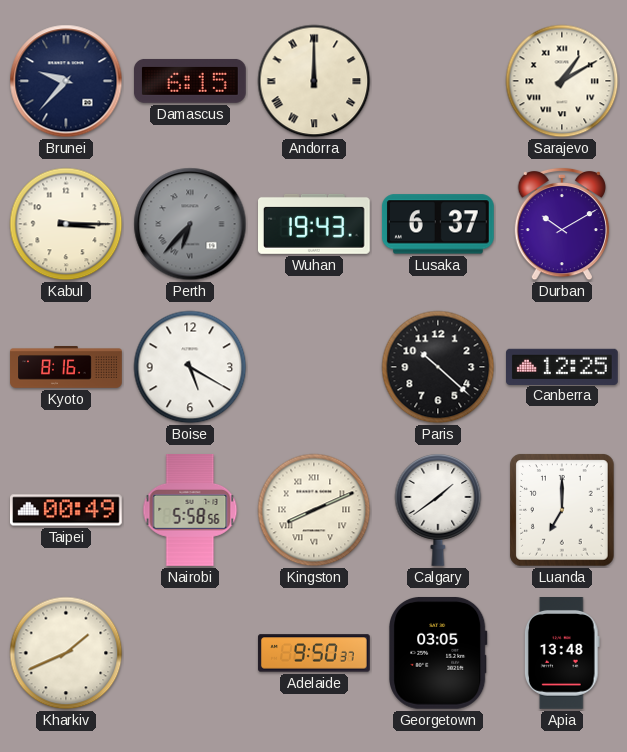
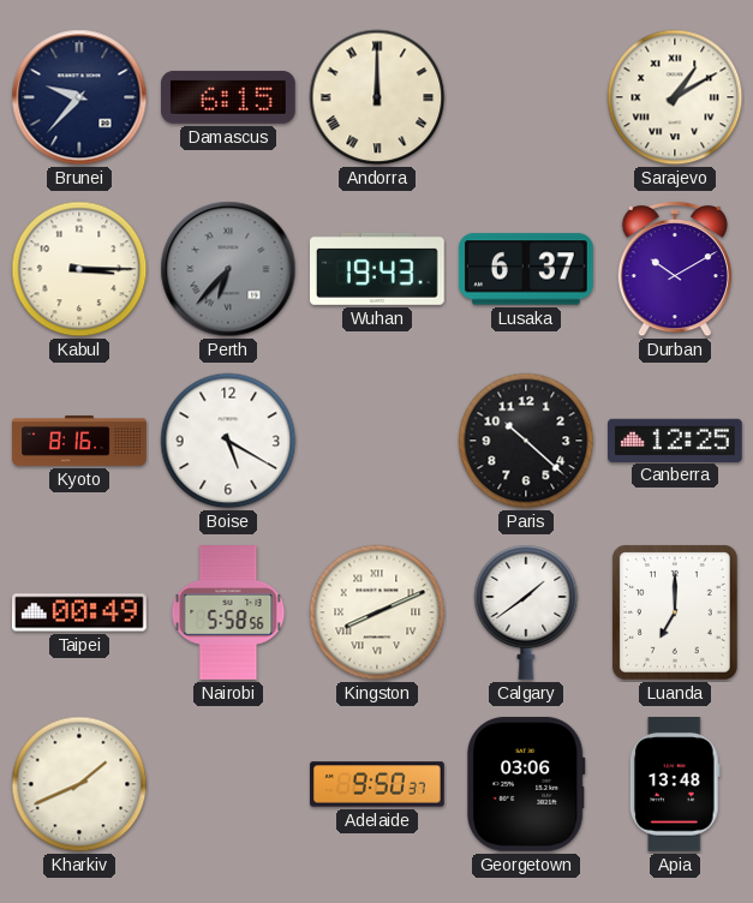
Georgetown: 03:05 -> 03:06 (527, 784)
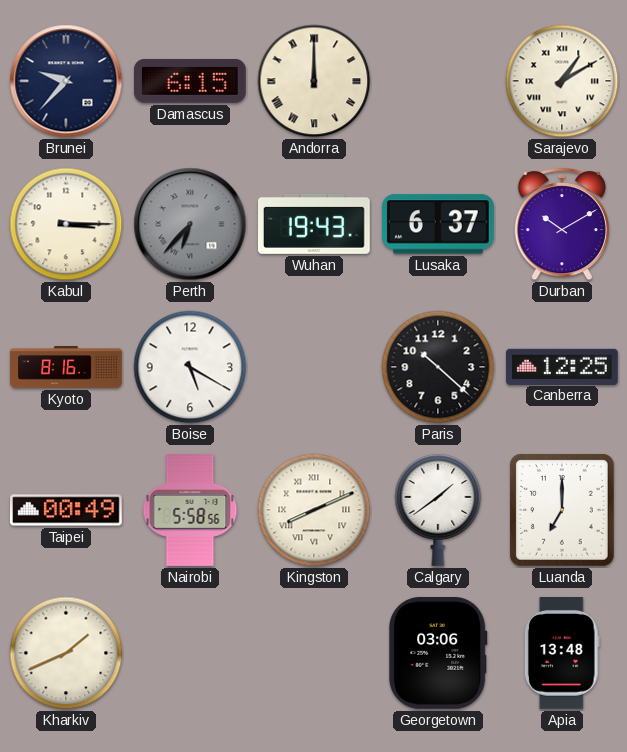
Adelaide: 9:50 -> none (377, 784)
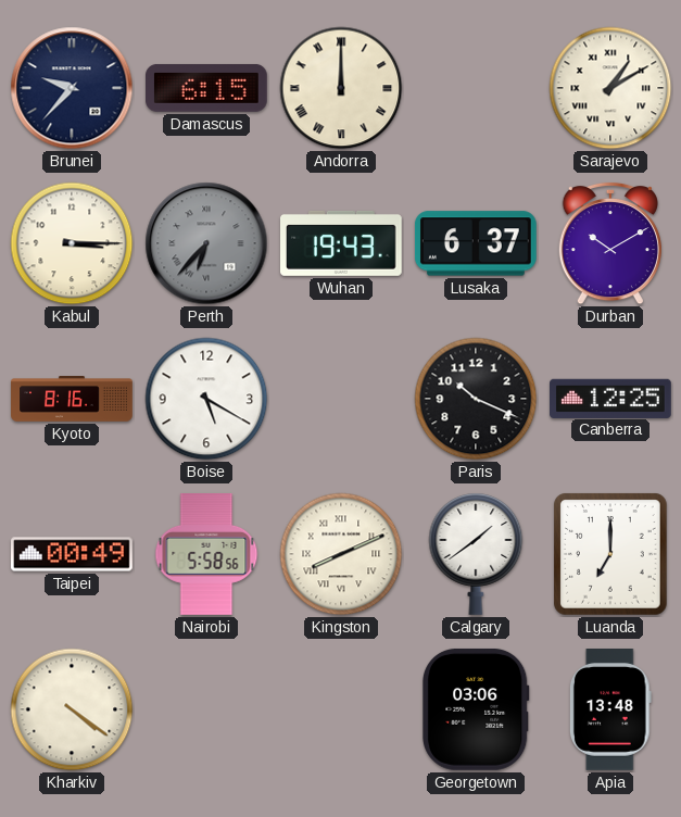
Paris: 10:22 -> 10:19 (476, 399)
Kharkiv: 1:41 -> 4:21 (72, 709)
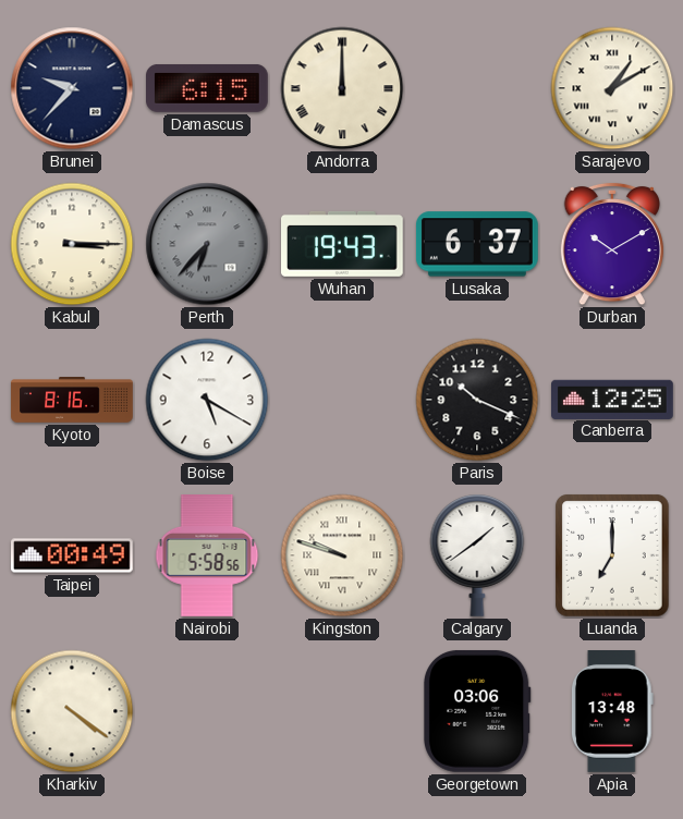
Kingston: 8:11 -> 9:48 (342, 555)
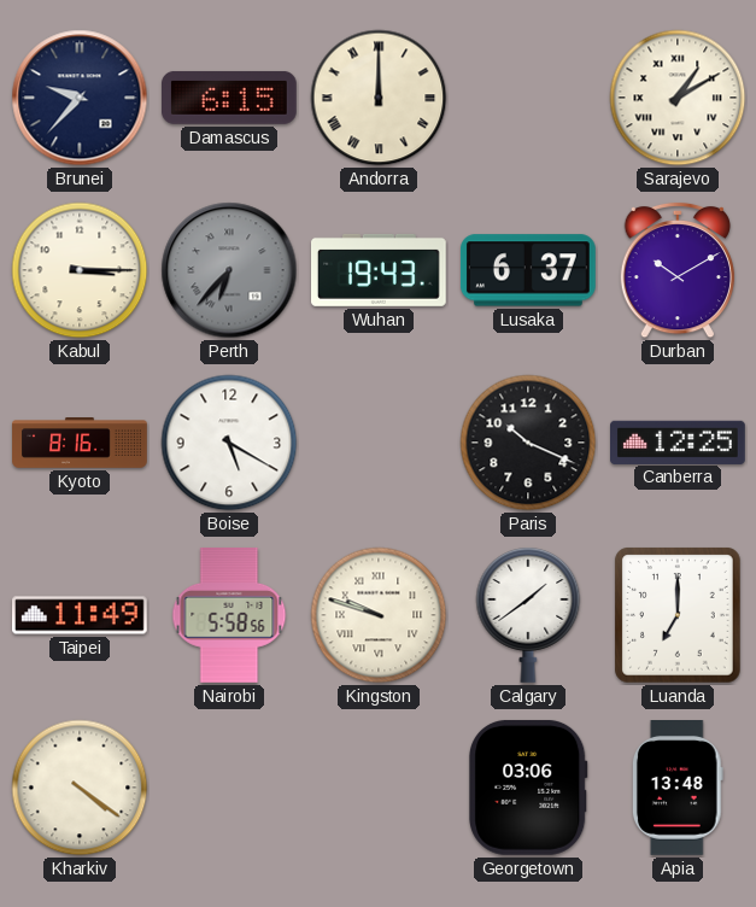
Taipei: 00:49 -> 11:49 (81, 615)
